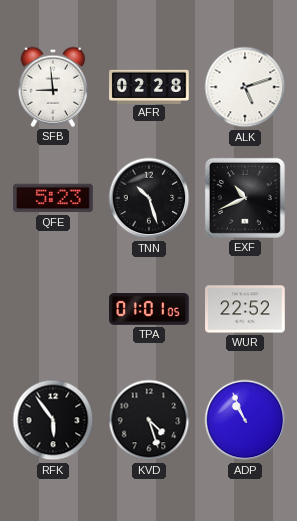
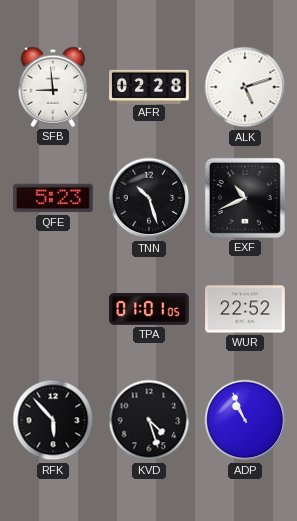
RFK: 5:54 -> 5:53 (53, 420)
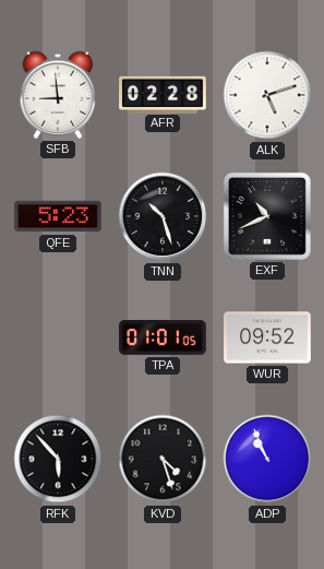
WUR: 22:52 -> 09:52 (267, 337)
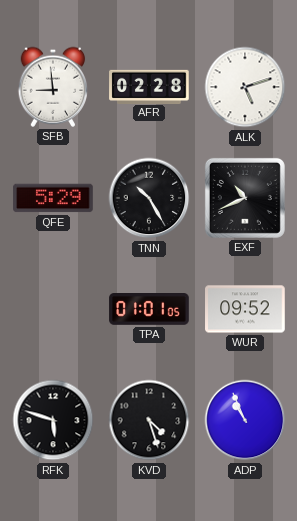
QFE: 5:23 -> 5:29 (53, 198)
TNN: 10:27 -> 10:25 (149, 198)
RFK: 5:53 -> 5:48 (53, 420)
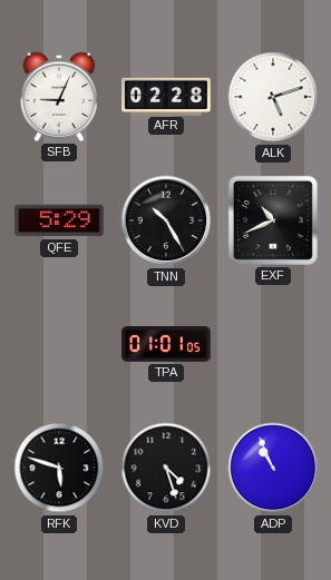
SFB: 8:59 -> 9:04 (59, 97)
WUR: 09:52 -> none (245, 309)
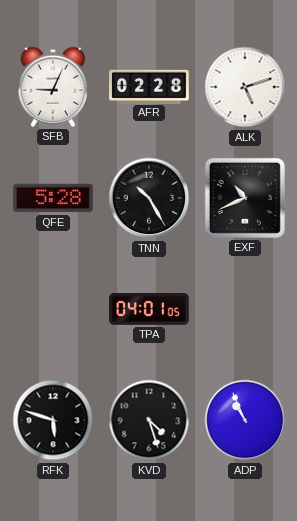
QFE: 5:29 -> 5:28 (53, 198)
TPA: 01:01 -> 04:01 (149, 310)
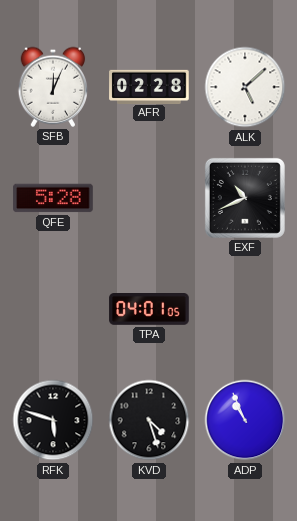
SFB: 9:04 -> 12:04 (53, 87)
ALK: 5:12 -> 5:08 (245, 87)
TNN: 10:25 -> none (149, 198)
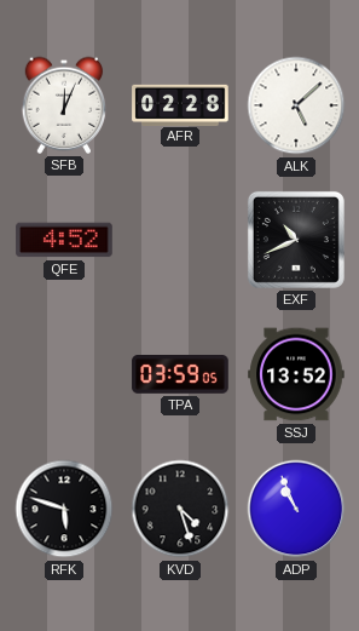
QFE: 5:28 -> 4:52 (64, 240)
TPA: 04:01 -> 03:59 (180, 375)
SSJ: none -> 13:52 (296, 374)
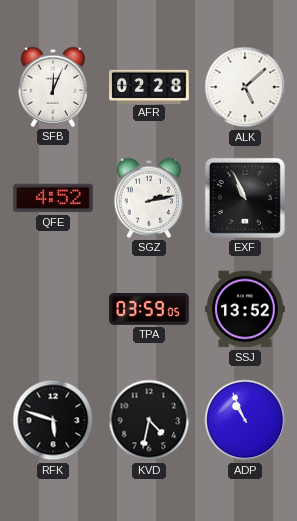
SGZ: none -> 2:13 (149, 198)
EXF: 10:41 -> 10:56 (245, 198)
KVD: 4:27 -> 4:32 (149, 420)
